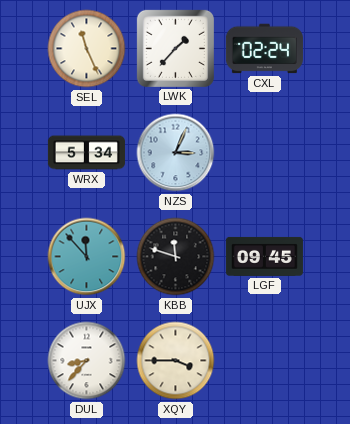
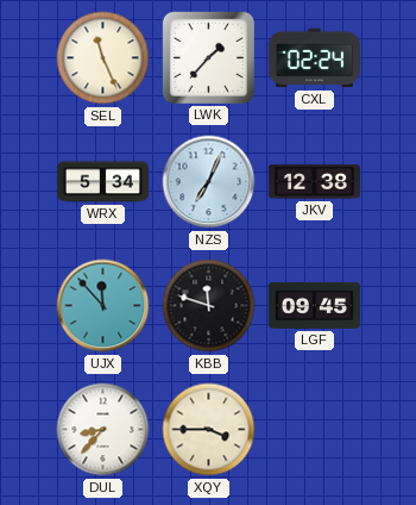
NZS: 3:04 -> 7:04 (209, 182)
JKV: none -> 12:38 (314, 182)
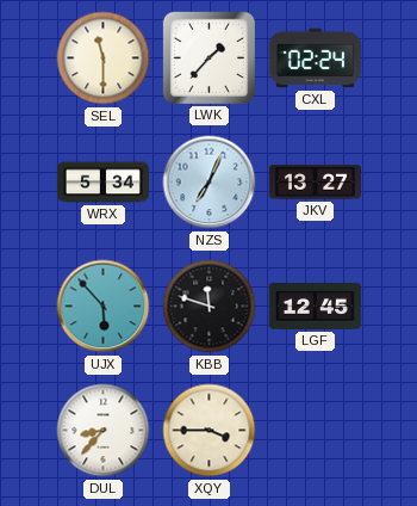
SEL: 11:26 -> 11:30 (104, 58)
JKV: 12:38 -> 13:27 (315, 183)
UJX: 11:53 -> 5:53 (104, 307)
LGF: 09:45 -> 12:45 (315, 306)
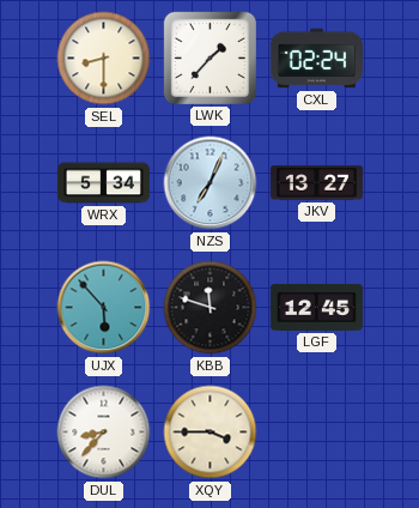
SEL: 11:30 -> 8:30 (104, 59)
